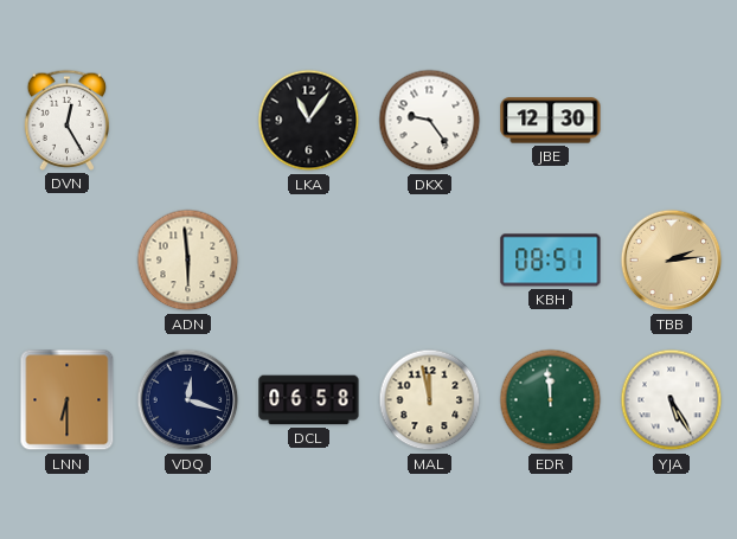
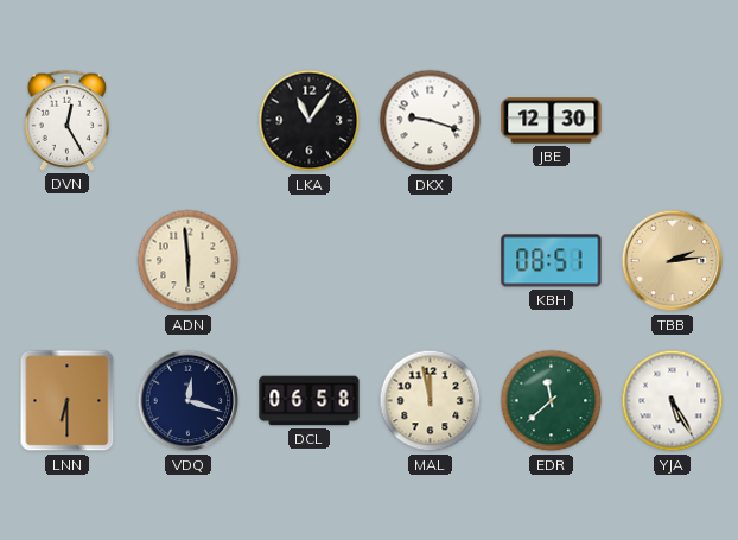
DKX: 9:24 -> 9:18 (431, 121)
EDR: 11:59 -> 11:38 (552, 401)
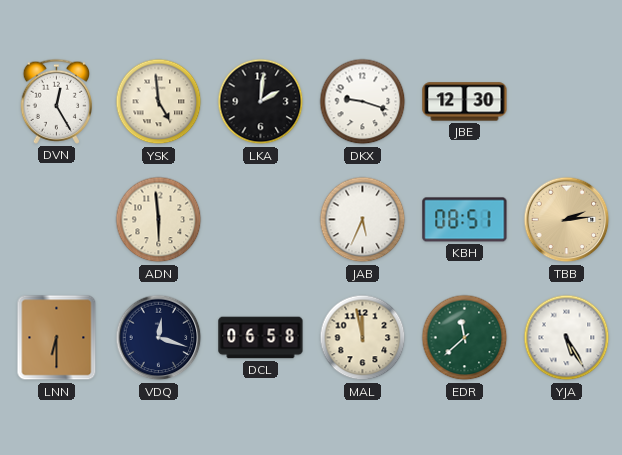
YSK: none -> 4:59 (159, 102)
LKA: 11:06 -> 2:01 (261, 102)
JAB: none -> 5:34 (363, 220)
